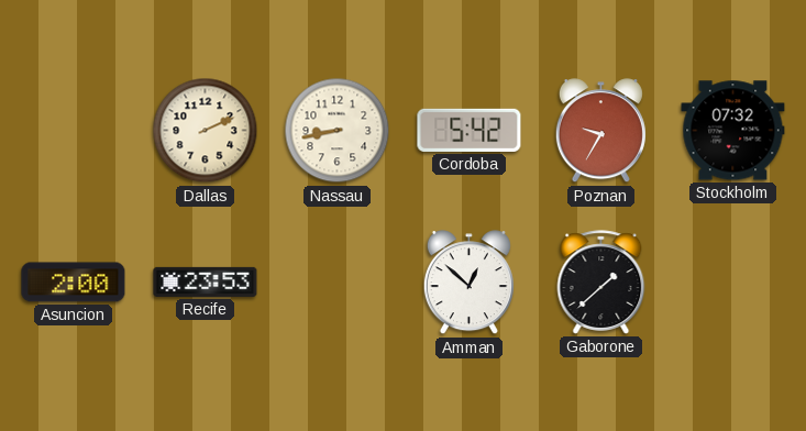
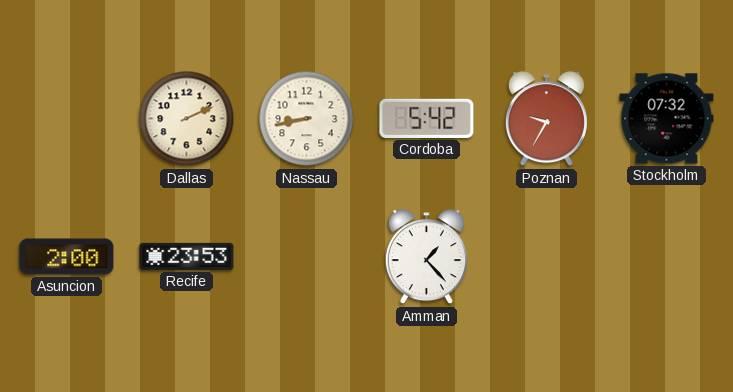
Amman: 12:52 -> 1:23 (426, 257)
Gaborone: 1:38 -> none (601, 283)
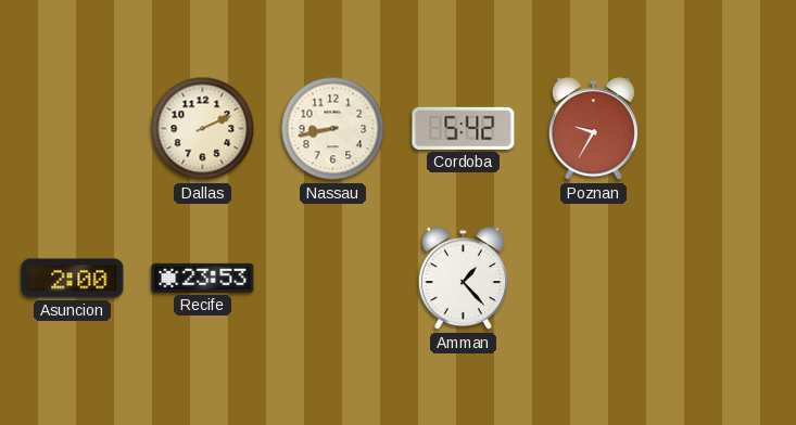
Stockholm: 07:32 -> none (667, 119)
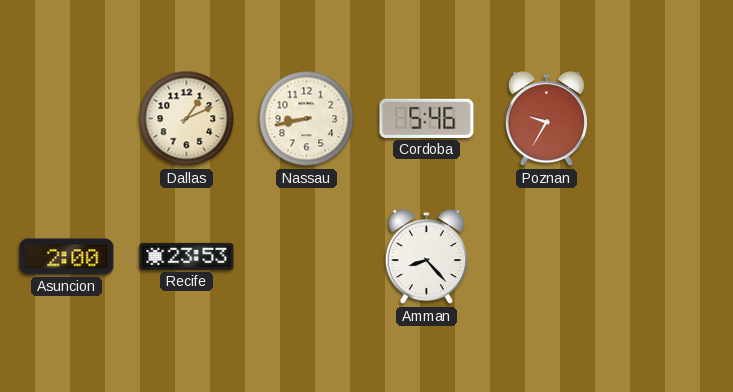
Dallas: 2:11 -> 1:11 (187, 119)
Cordoba: 5:42 -> 5:46 (427, 118)
Amman: 1:23 -> 8:23 (426, 257)
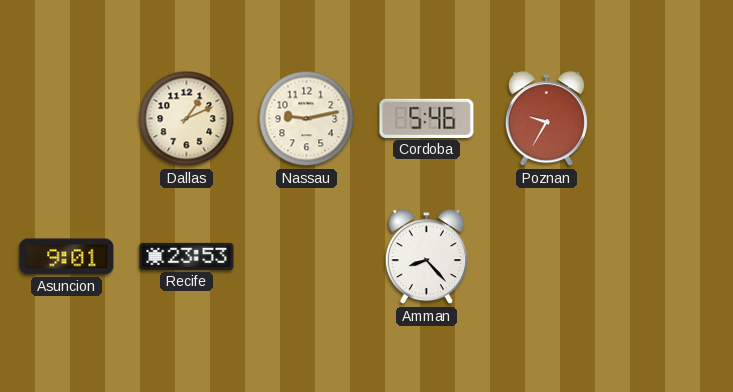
Nassau: 8:43 -> 9:13 (307, 119)
Asuncion: 2:00 -> 9:01 (67, 257)
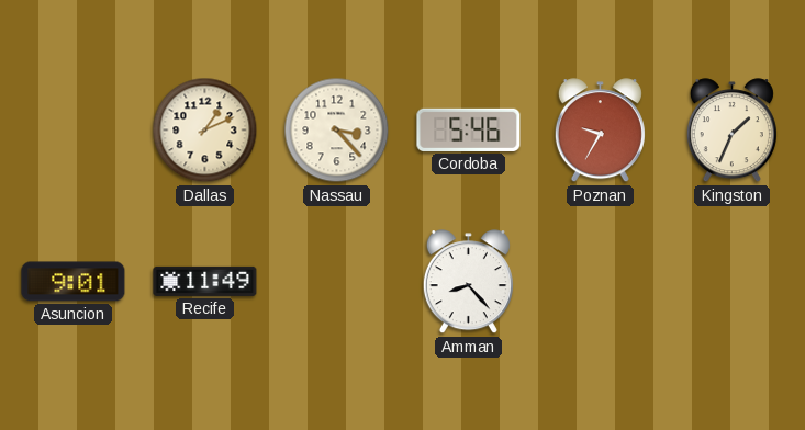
Nassau: 9:13 -> 3:23 (337, 131)
Kingston: none -> 1:34 (731, 131)
Recife: 23:53 -> 11:49 (205, 281)
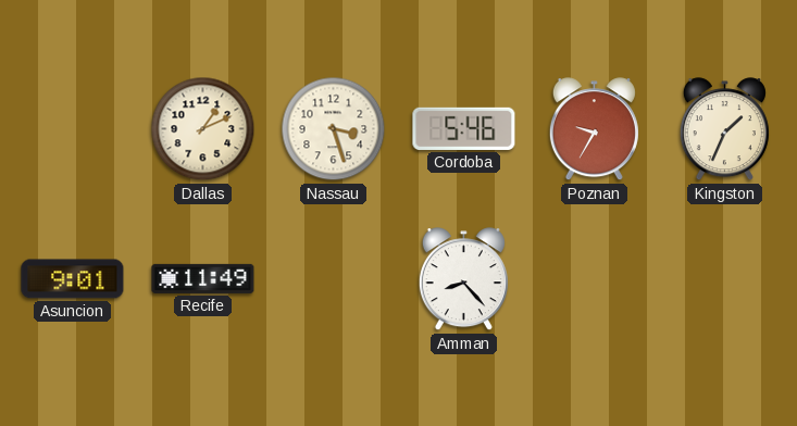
Nassau: 3:23 -> 3:27 (334, 129)
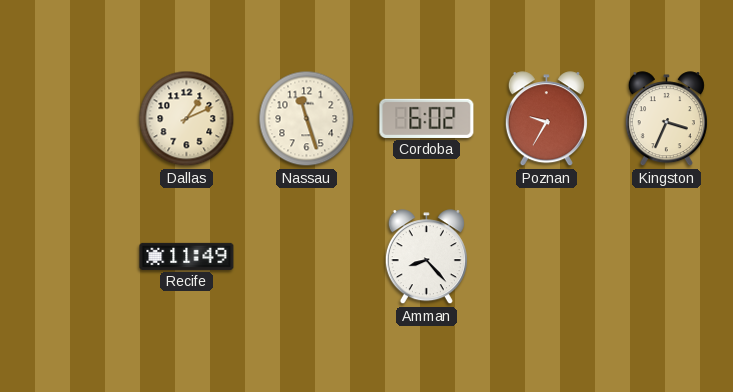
Nassau: 3:27 -> 11:27 (307, 119)
Cordoba: 5:46 -> 6:02 (427, 118)
Kingston: 1:34 -> 3:34 (666, 119)
Asuncion: 9:01 -> none (73, 279)
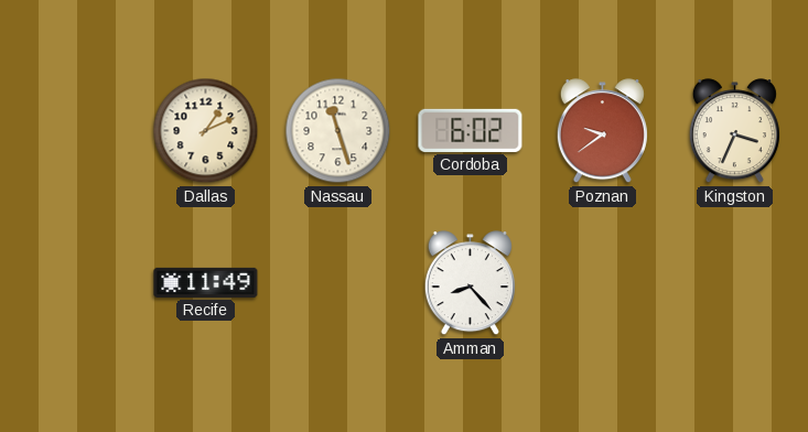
Poznan: 9:35 -> 9:39 (602, 131)
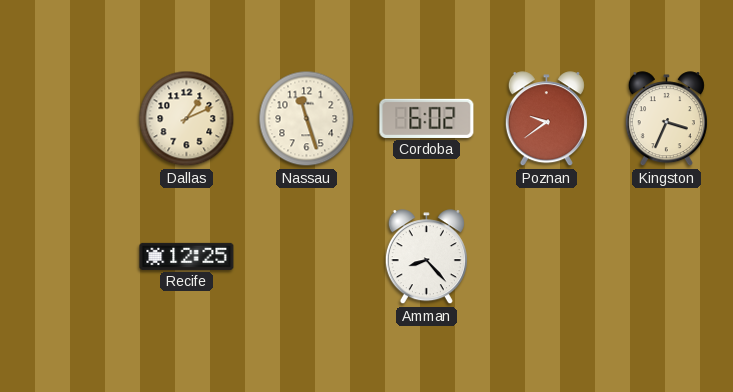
Recife: 11:49 -> 12:25 (187, 256)
